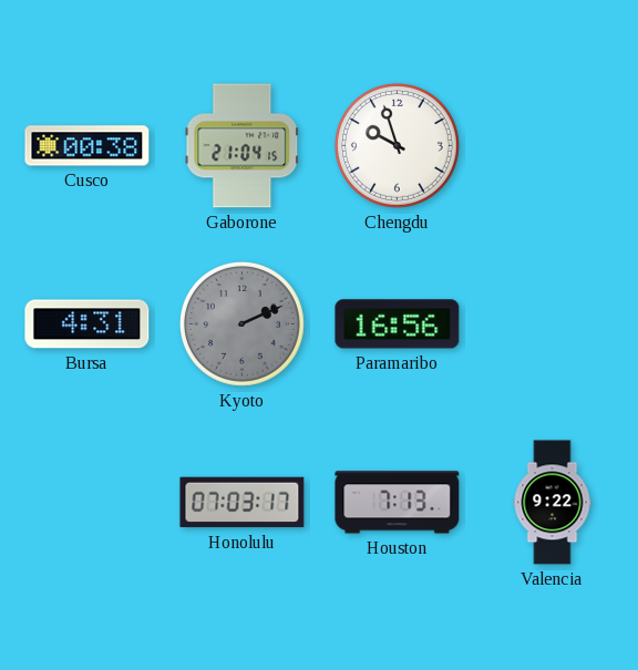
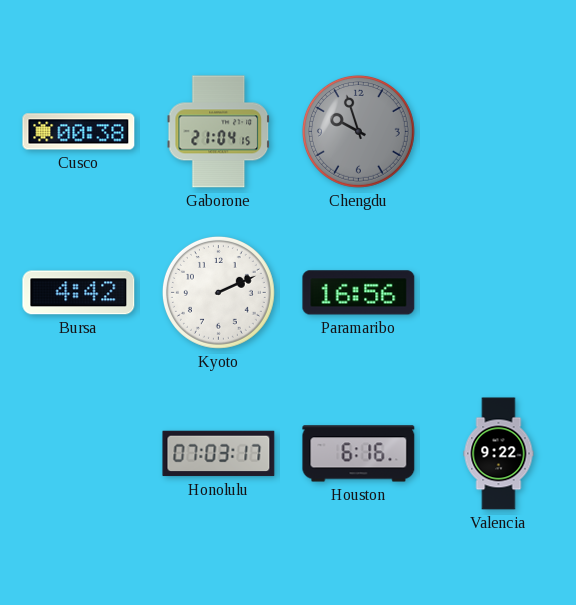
Chengdu dial: white -> grey (358, 131)
Bursa: 4:31 -> 4:42 (79, 293)
Kyoto dial: grey -> white (218, 292)
Houston: 7:13 -> 6:16 (359, 454)
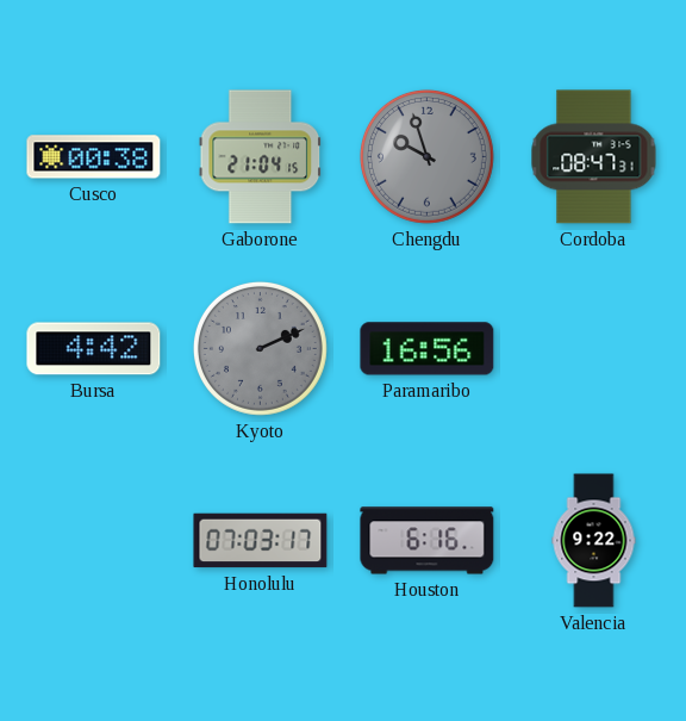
Cordoba: none -> 08:47 (594, 157)
Kyoto dial: white -> grey (260, 348)
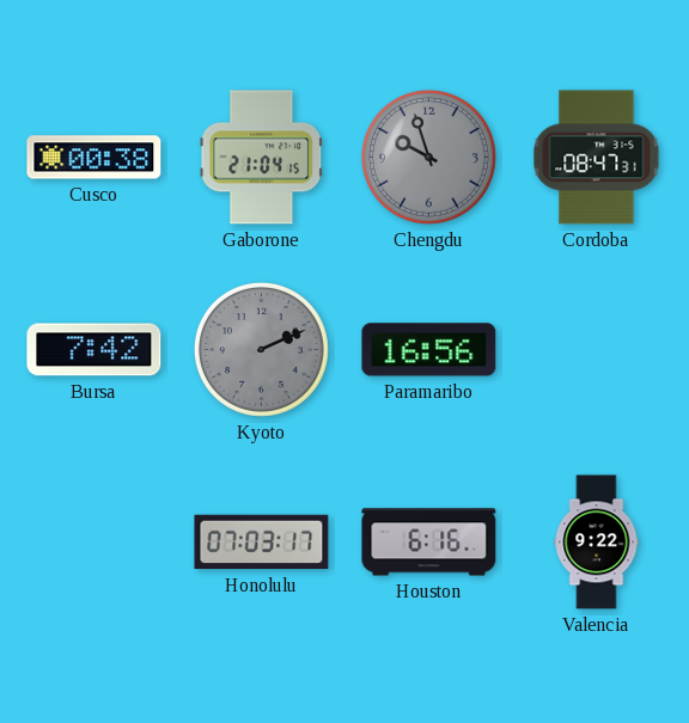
Bursa: 4:42 -> 7:42 (94, 350)
